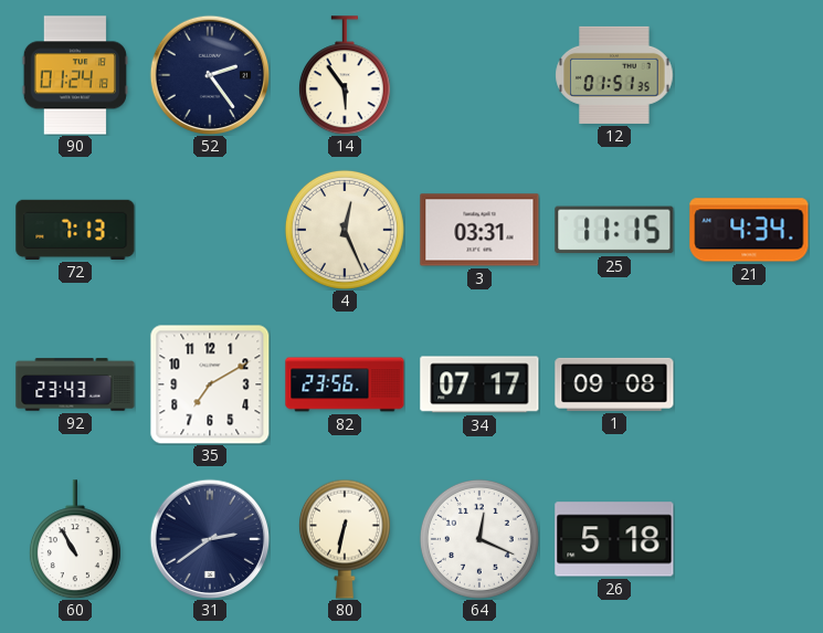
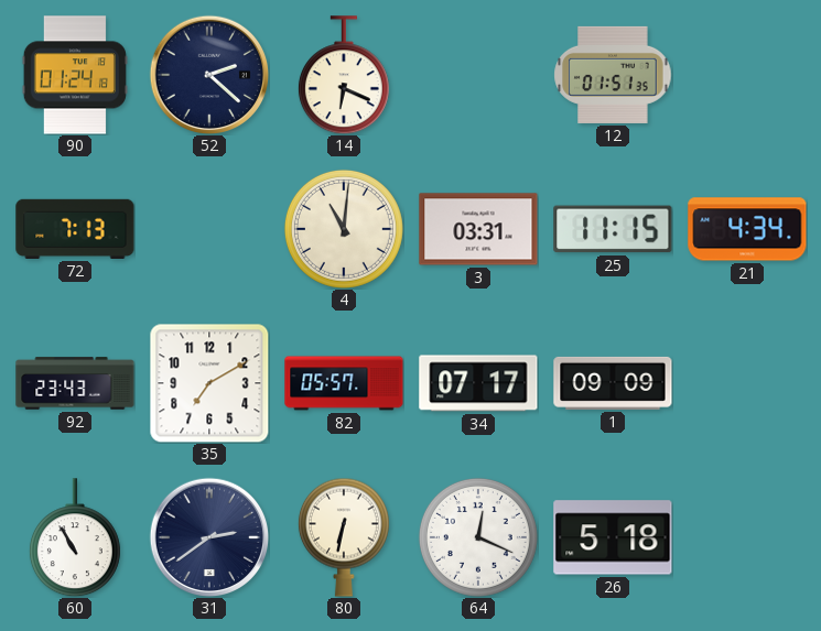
52: 2:24 -> 2:22 (209, 75)
14: 5:54 -> 6:19 (344, 75)
4: 12:26 -> 11:01 (344, 229)
82: 23:56 -> 05:57 (344, 383)
1: 09:08 -> 09:09 (613, 383)
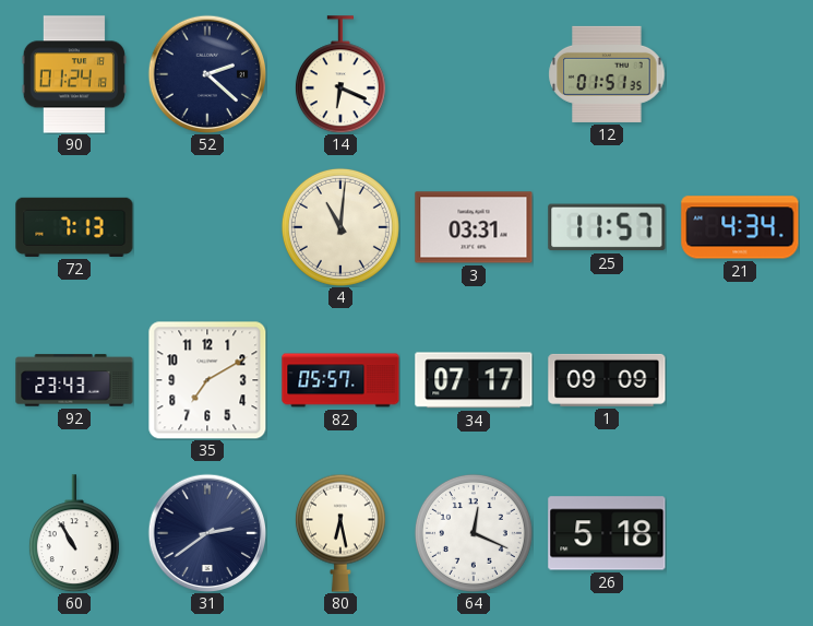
25: 11:15 -> 11:57 (607, 227)
80: 6:32 -> 6:28 (340, 533)
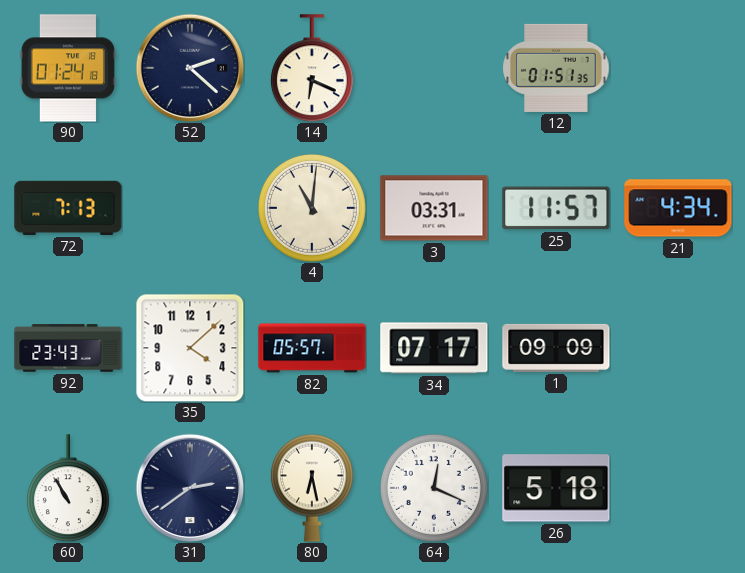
35: 7:10 -> 4:08 (190, 348)
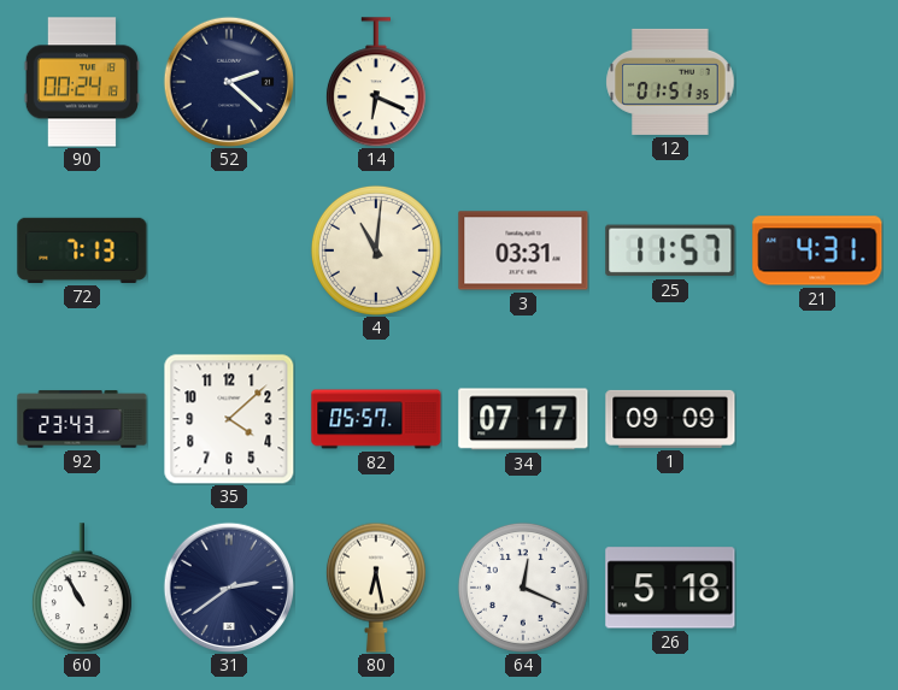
90: 01:24 -> 00:24 (82, 82)
21: 4:34 -> 4:31 (817, 250)
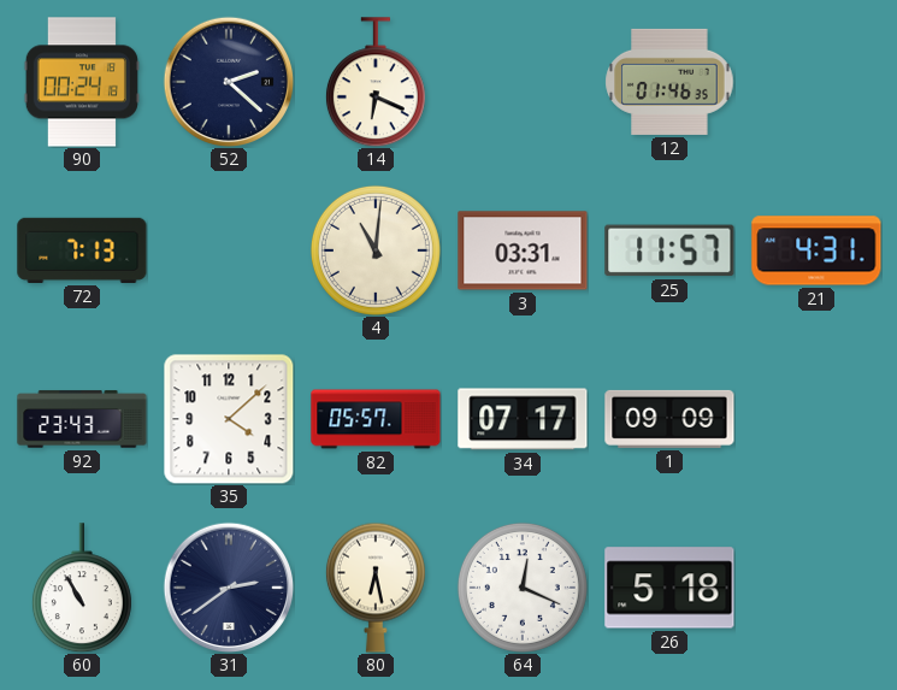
12: 01:51 -> 01:46 (669, 82)
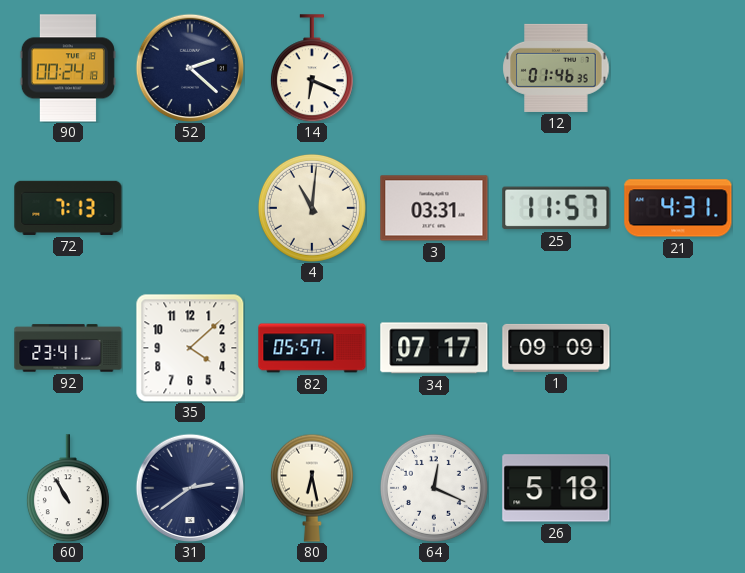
92: 23:43 -> 23:41 (68, 348)
